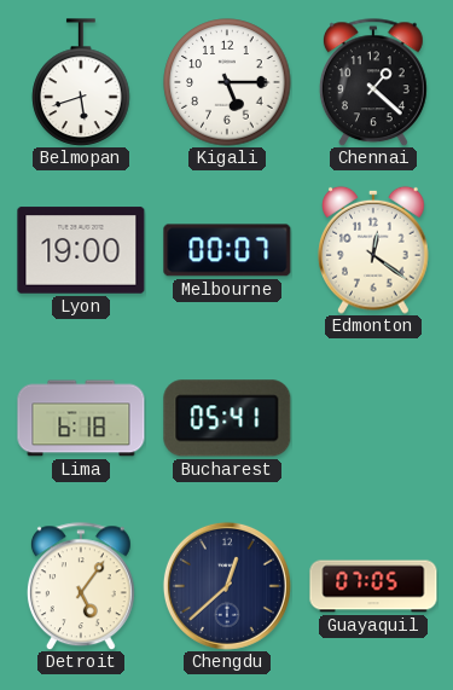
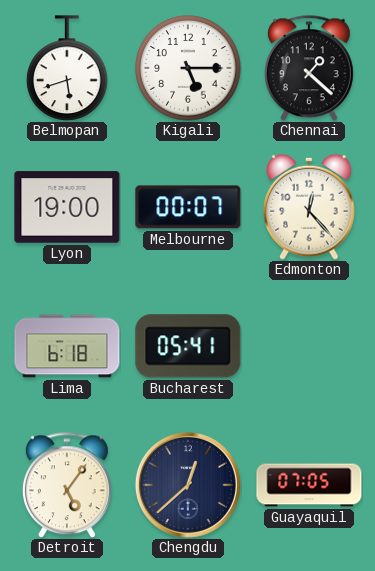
Edmonton: 12:21 -> 12:23 (309, 207)
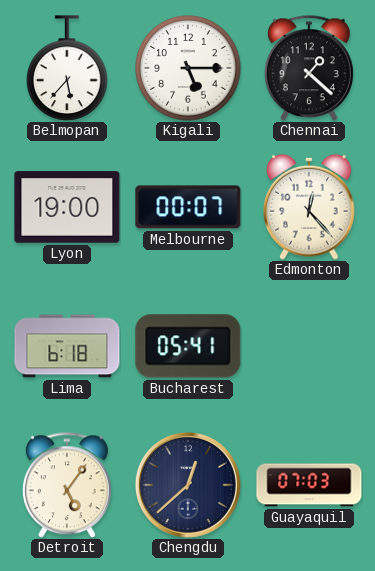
Belmopan: 5:42 -> 5:37 (67, 68)
Guayaquil: 07:05 -> 07:03 (309, 485)
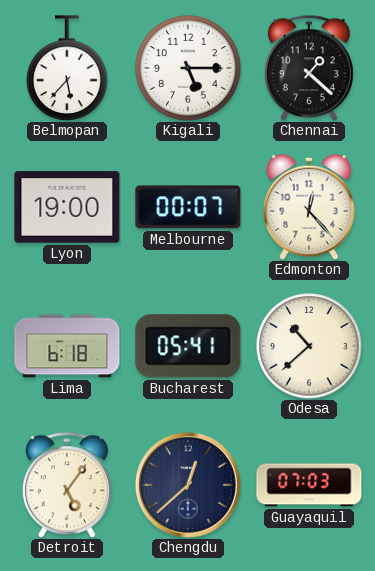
Odesa: none -> 10:38 (309, 346)
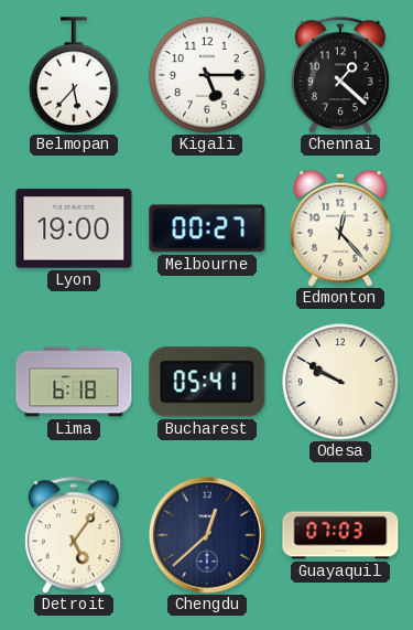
Melbourne: 00:07 -> 00:27 (207, 228)
Odesa: 10:38 -> 9:50 (340, 382)
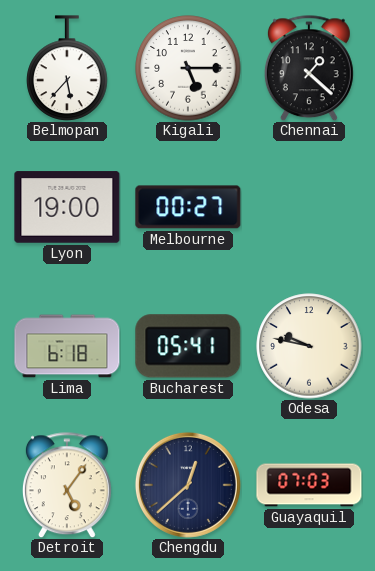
Edmonton: 12:23 -> none (340, 228)
Odesa: 9:50 -> 9:47 (309, 346)
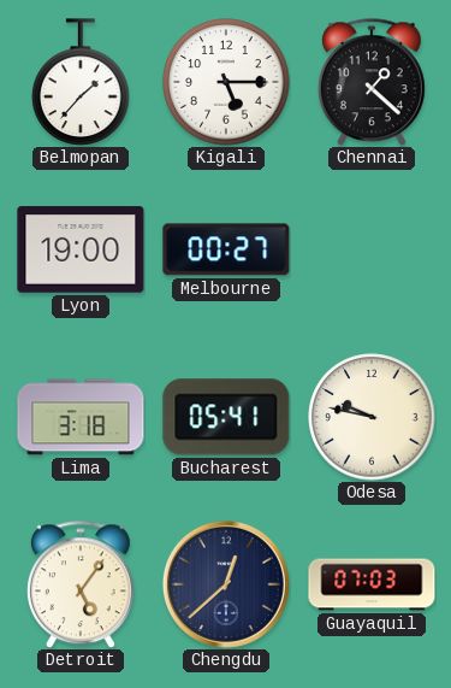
Belmopan: 5:37 -> 1:37 (81, 82)
Lima: 6:18 -> 3:18 (81, 417)
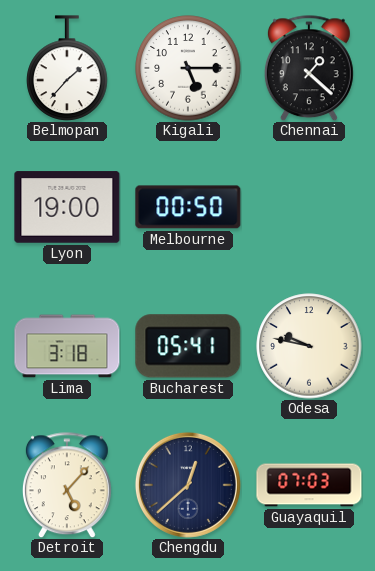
Melbourne: 00:27 -> 00:50 (188, 207)
Detroit: 5:06 -> 5:07 (67, 485)
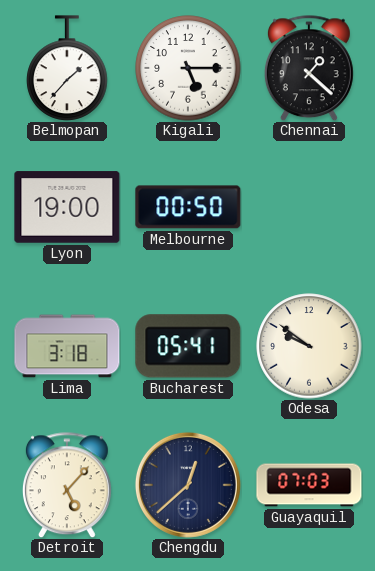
Odesa: 9:47 -> 9:51 (309, 346)
